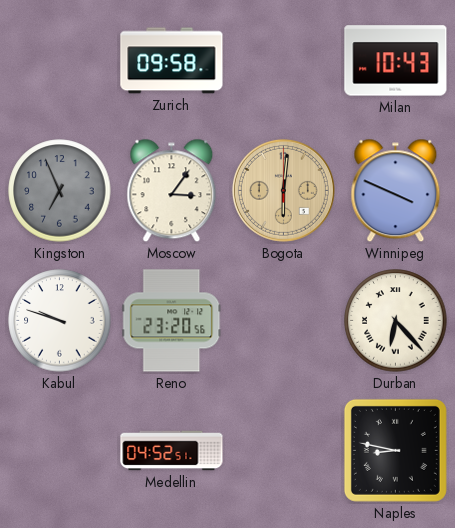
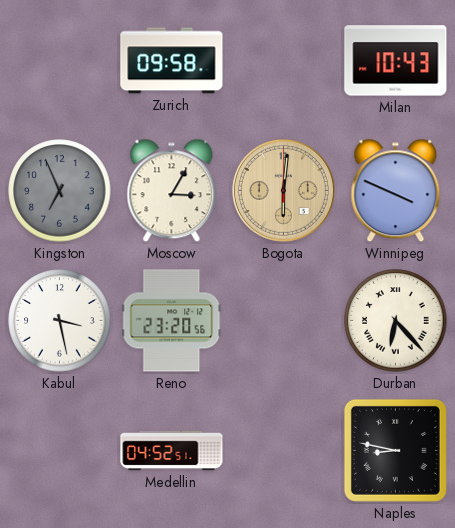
Moscow: 3:06 -> 3:05 (172, 191)
Kabul: 9:48 -> 3:28 (60, 321)
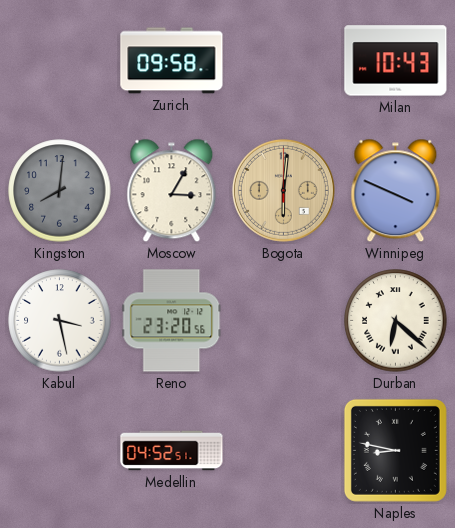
Kingston: 6:56 -> 8:01 (60, 191)
Durban: 6:23 -> 6:22 (396, 321)
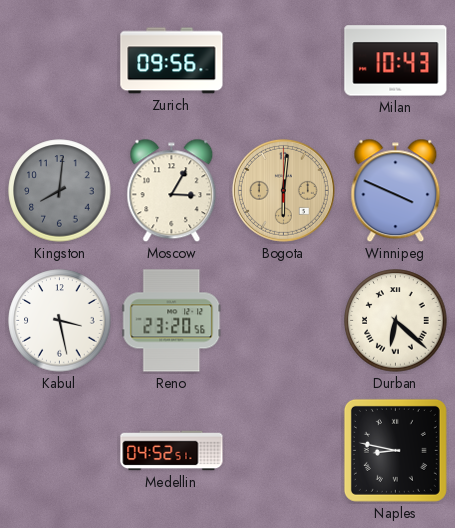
Zurich: 09:58 -> 09:56 (172, 61)
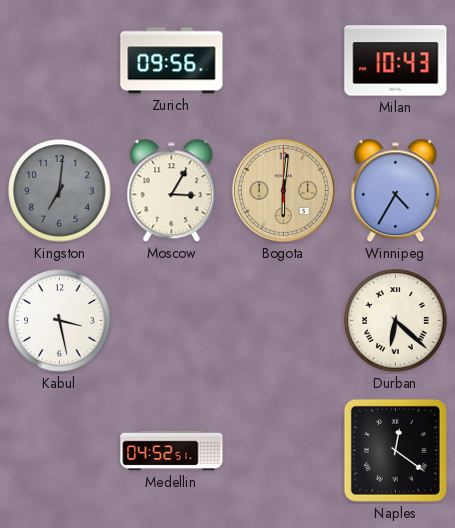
Kingston: 8:01 -> 7:01 (60, 191)
Winnipeg: 3:49 -> 4:35 (396, 191)
Reno: 23:20 -> none (172, 321)
Naples: 8:47 -> 12:21 (395, 450)
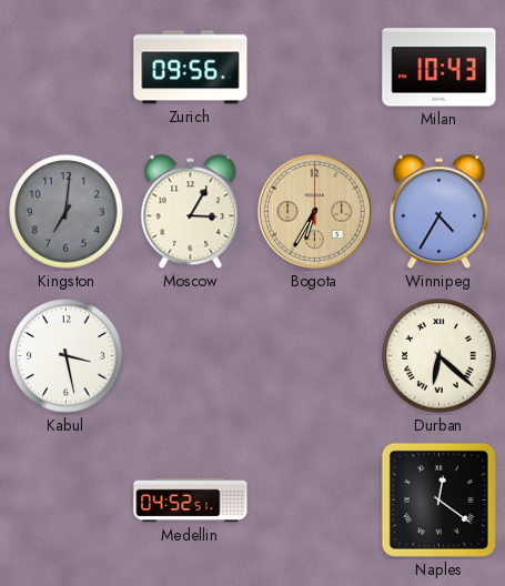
Bogota: 6:01 -> 6:35 (314, 211)
